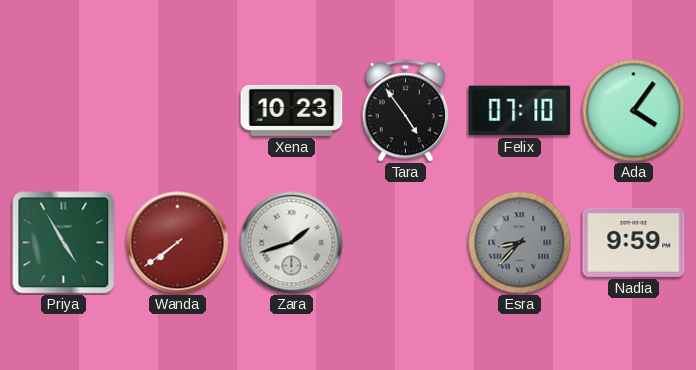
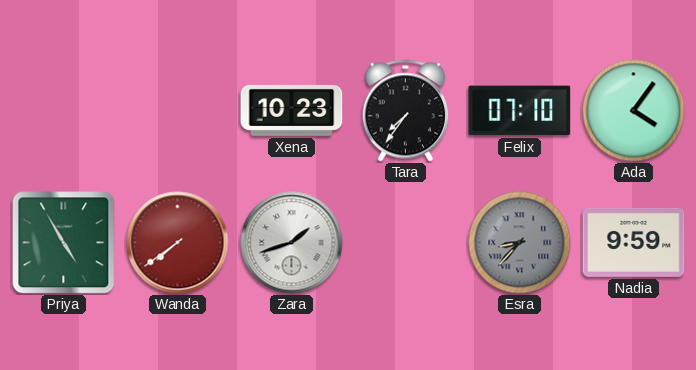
Tara: 4:54 -> 7:36 (406, 111)
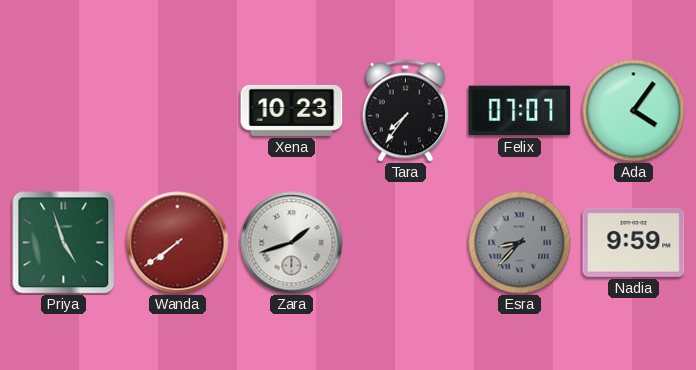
Felix: 07:10 -> 07:07 (520, 111)
Priya: 4:55 -> 4:57 (64, 243)
